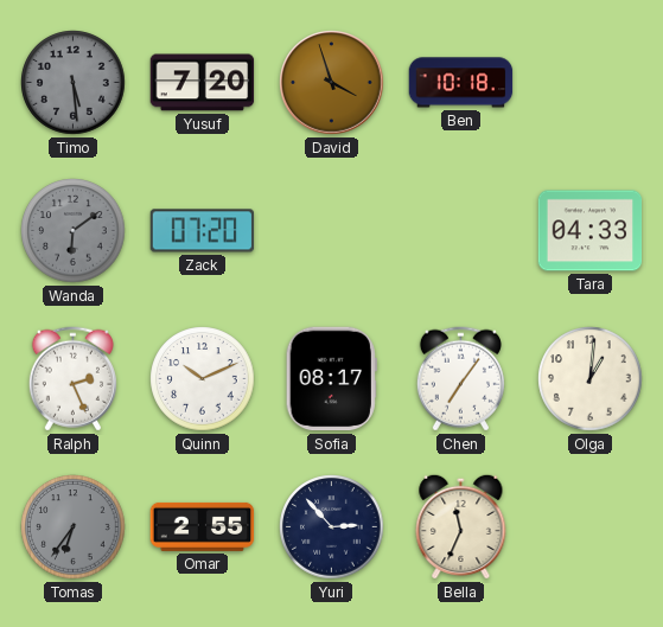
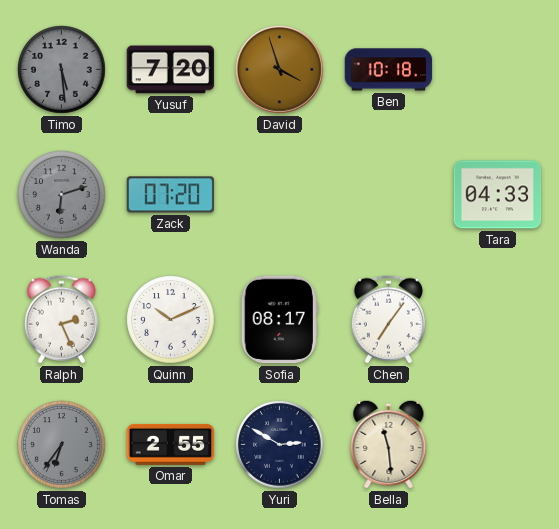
Wanda: 6:09 -> 6:12 (62, 195)
Olga: 1:01 -> none (591, 379)
Yuri: 2:53 -> 2:50 (280, 445)
Bella: 11:34 -> 11:29 (389, 444)
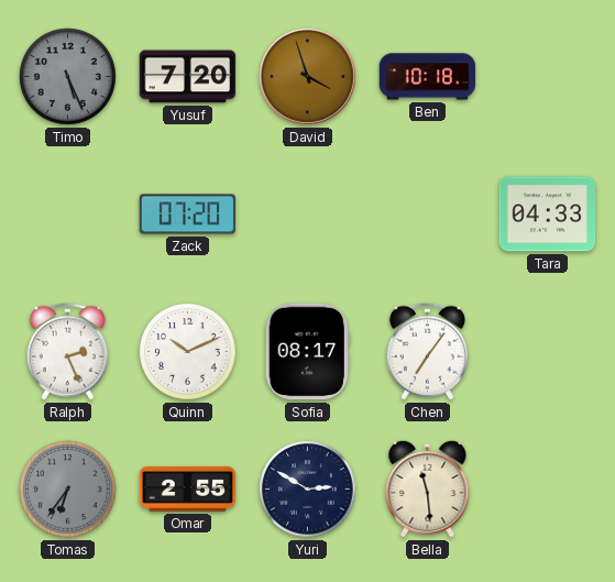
Timo: 5:29 -> 5:26 (68, 77)
Wanda: 6:12 -> none (62, 195)
